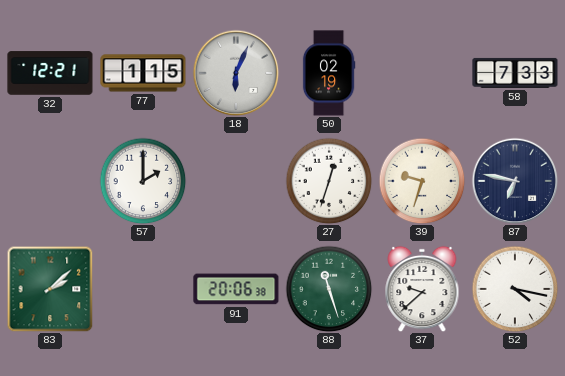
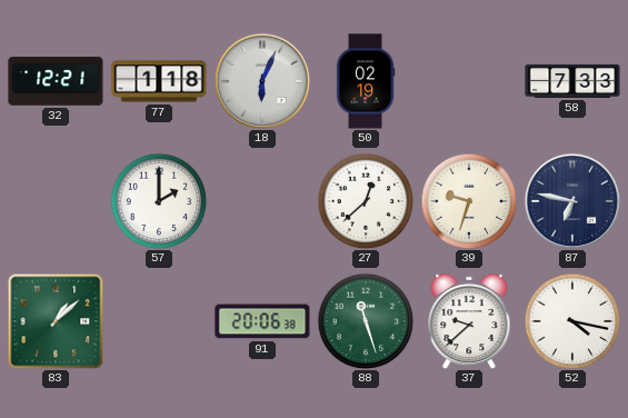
77: 1:15 -> 1:18 (159, 81)
27: 12:33 -> 12:38 (366, 201)
83: 2:08 -> 1:08 (56, 321)
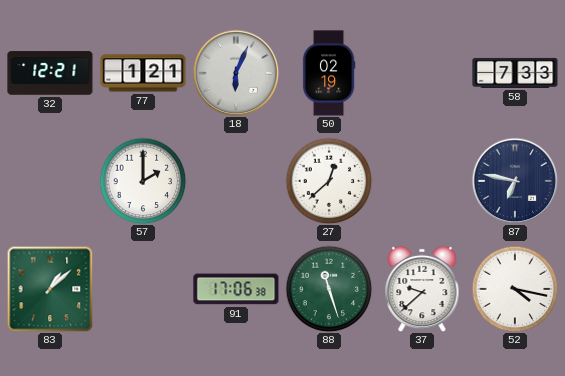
77: 1:18 -> 1:21 (143, 73)
39: 9:33 -> none (469, 201)
91: 20:06 -> 17:06 (236, 289)
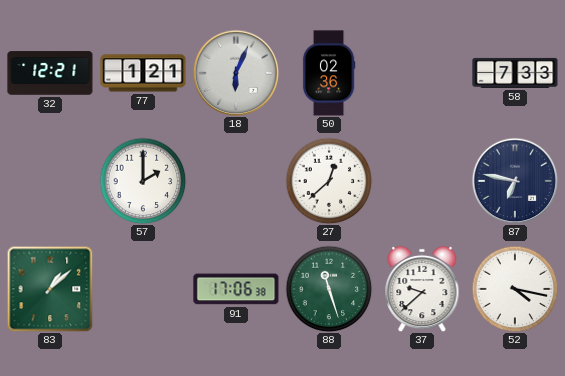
50: 02:19 -> 02:36 (329, 73)
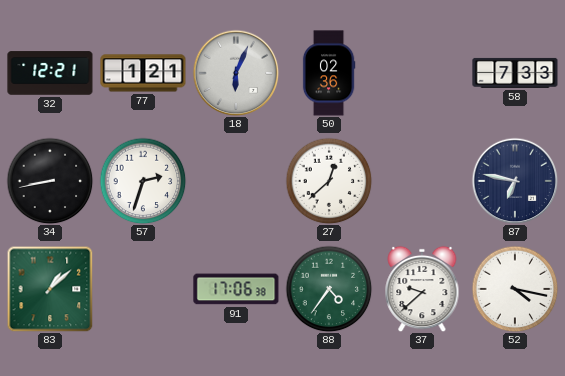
34: none -> 8:43 (50, 181)
57: 2:00 -> 2:33 (143, 181)
88: 11:27 -> 4:36 (329, 289)
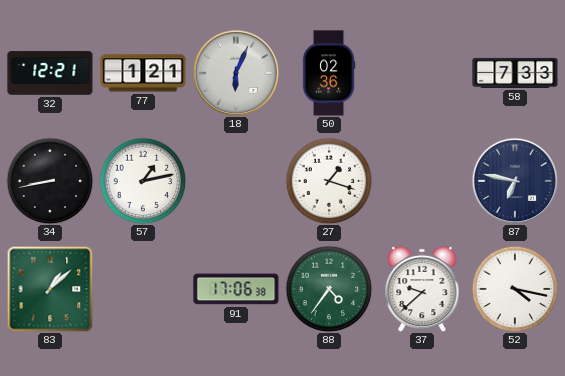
57: 2:33 -> 1:13 (143, 181)
27: 12:38 -> 1:18 (329, 181)
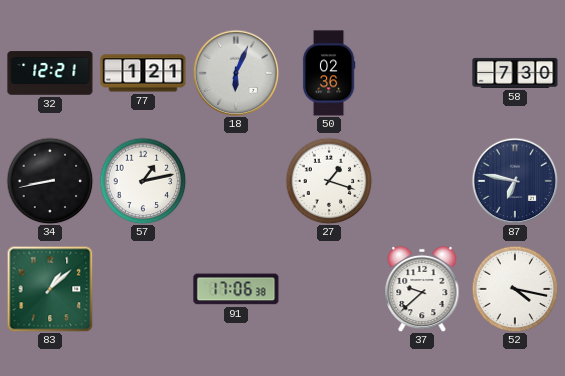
58: 7:33 -> 7:30 (515, 73)
88: 4:36 -> none (329, 289)
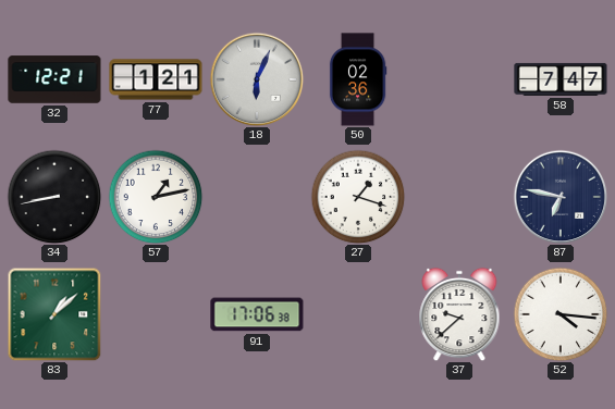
58: 7:30 -> 7:47 (561, 79)
52: 4:17 -> 4:16 (561, 314)
